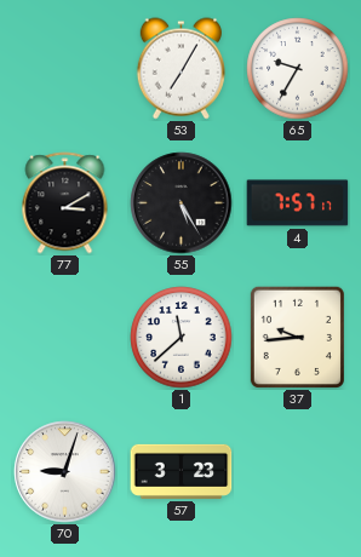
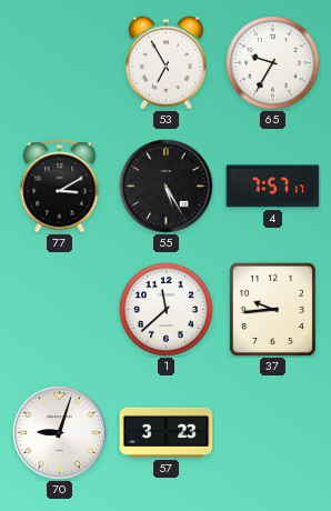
53: 7:05 -> 6:55 (165, 63)
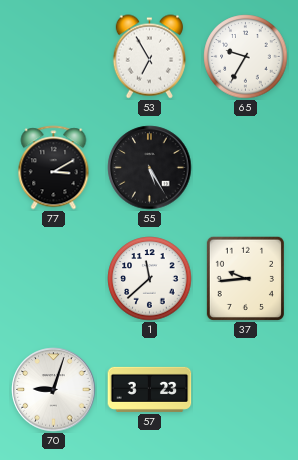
4: 7:57 -> none (273, 187)
